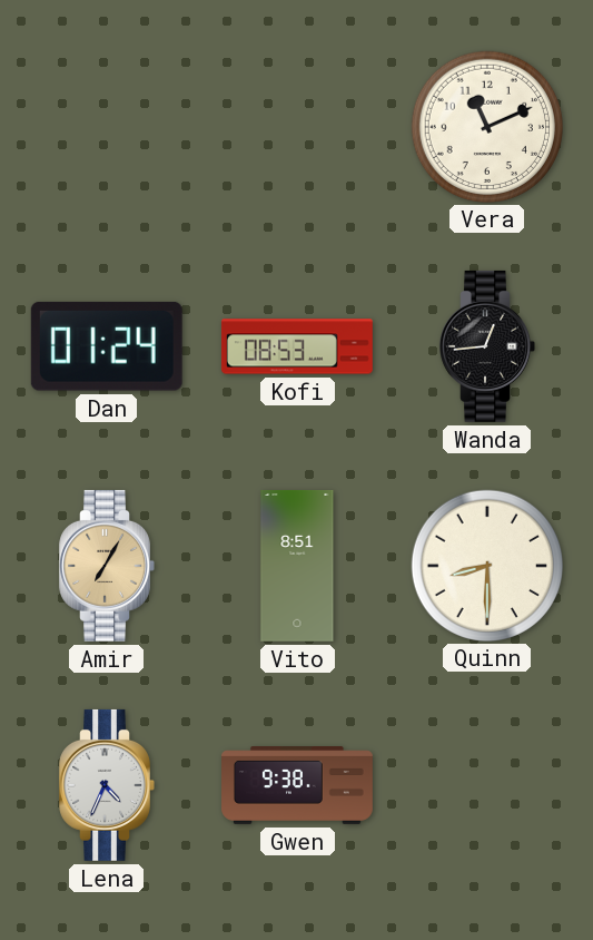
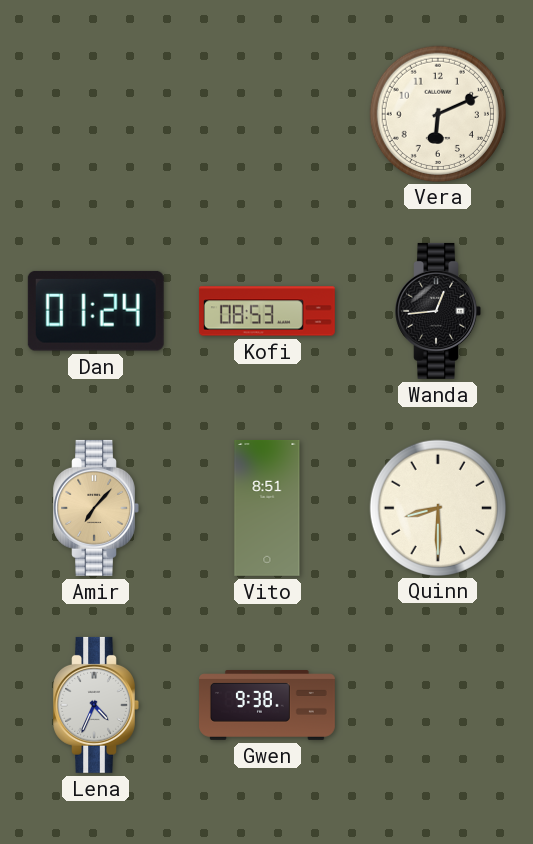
Vera: 11:11 -> 6:11 (437, 113)
Amir: 7:05 -> 7:07 (96, 508)
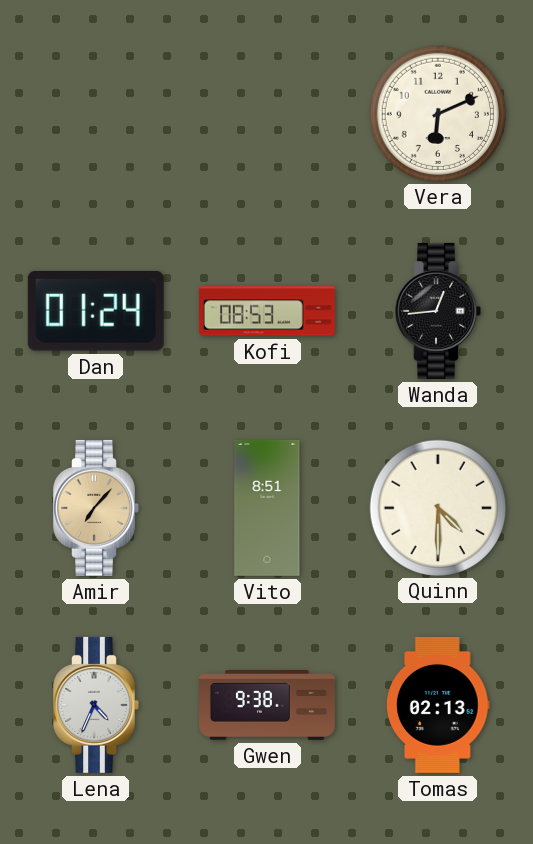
Quinn: 8:30 -> 4:30 (437, 507)
Tomas: none -> 02:13 (438, 705)
